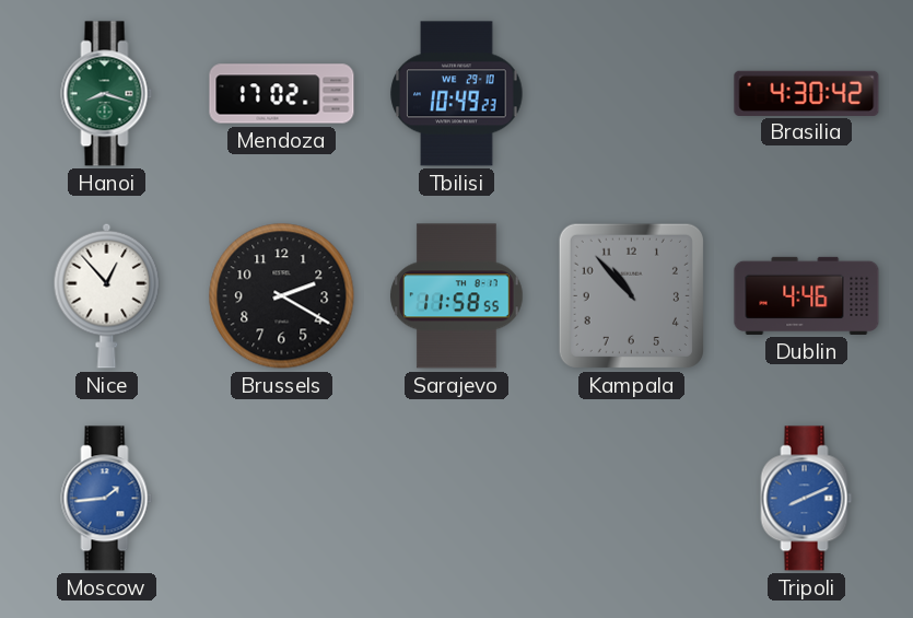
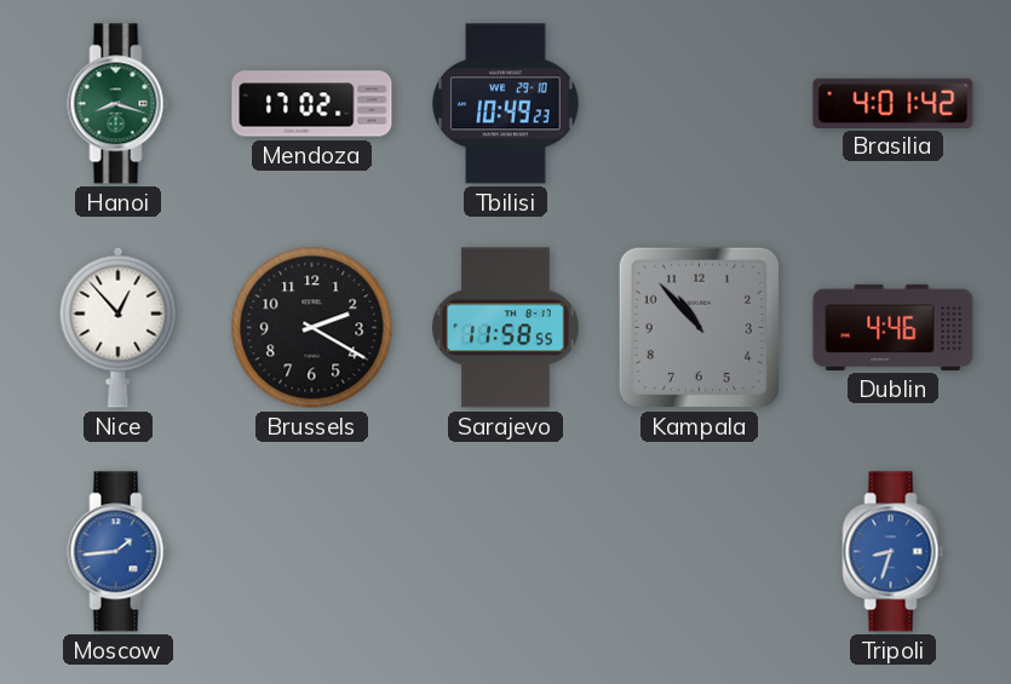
Brasilia: 4:30 -> 4:01 (894, 103)
Tripoli: 8:11 -> 8:33 (894, 552)
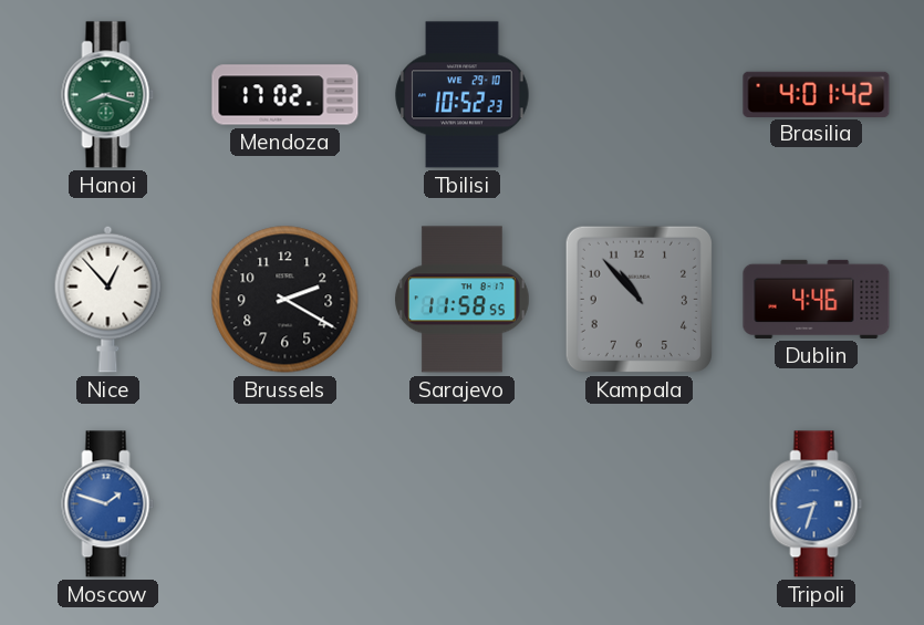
Tbilisi: 10:49 -> 10:52 (463, 95)
Moscow: 1:44 -> 1:48 (108, 504)
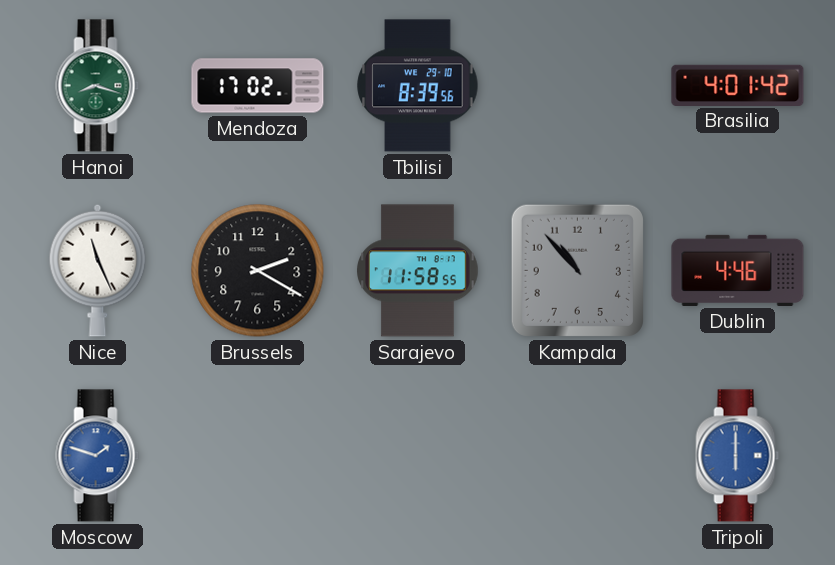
Tbilisi: 10:52 -> 8:39 (418, 86)
Nice: 12:53 -> 11:26 (98, 270)
Tripoli: 8:33 -> 6:00 (738, 456)
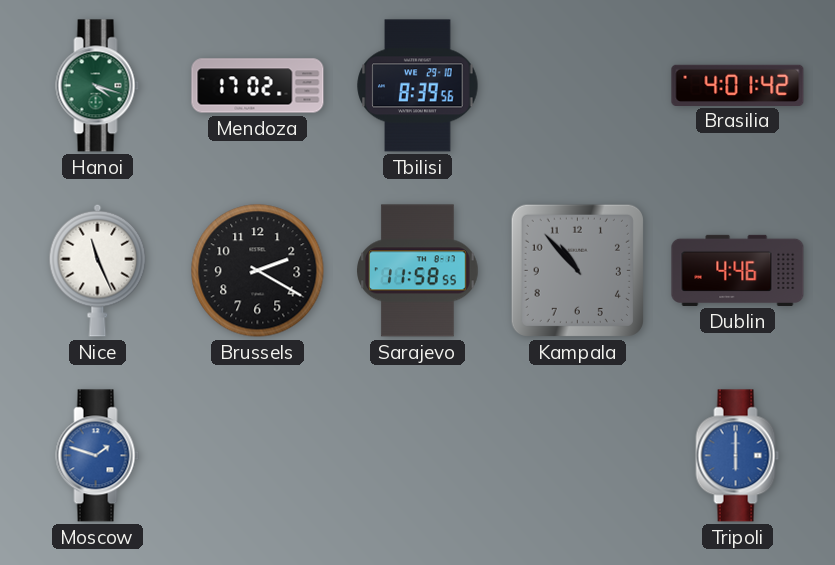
Hanoi: 8:18 -> 4:18 (98, 86)
